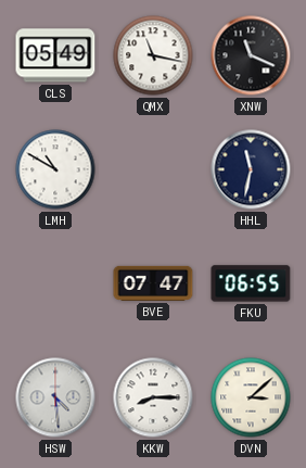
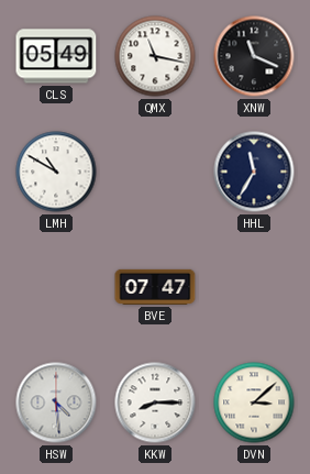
HHL: 11:32 -> 11:35 (254, 172)
FKU: 06:55 -> none (251, 283)
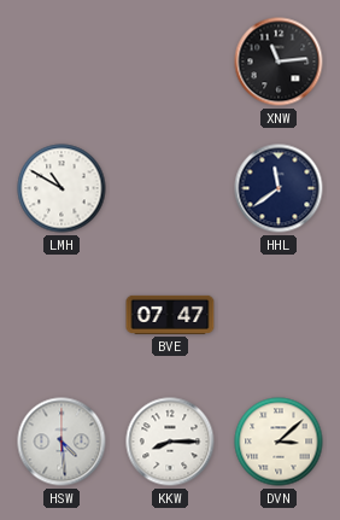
CLS: 05:49 -> none (56, 56)
QMX: 11:17 -> none (155, 56)
XNW: 11:19 -> 11:14 (279, 62)
HHL: 11:35 -> 11:39 (279, 188)
